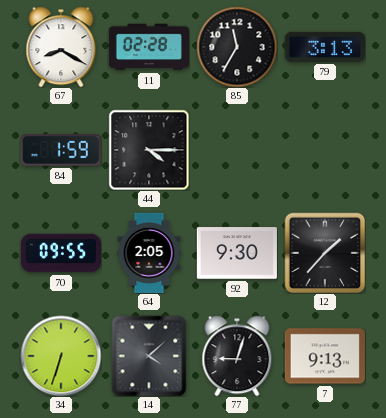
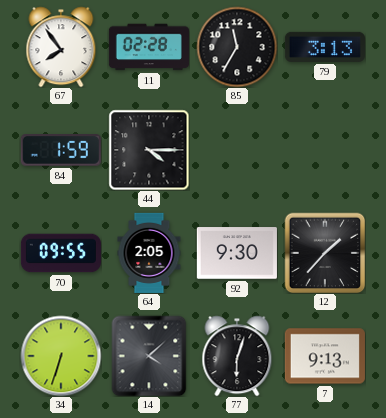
67: 8:20 -> 7:54 (61, 47)
77: 9:03 -> 6:03 (237, 356)
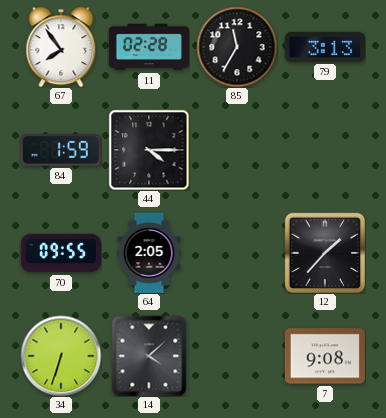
92: 9:30 -> none (237, 253)
77: 6:03 -> none (237, 356)
7: 9:13 -> 9:08 (325, 356)
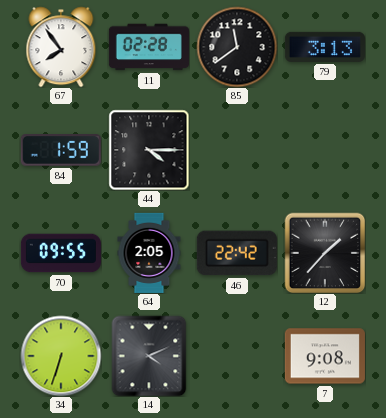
85: 11:35 -> 11:39 (237, 47)
46: none -> 22:42 (237, 253)
14: 4:08 -> 4:11 (149, 356)
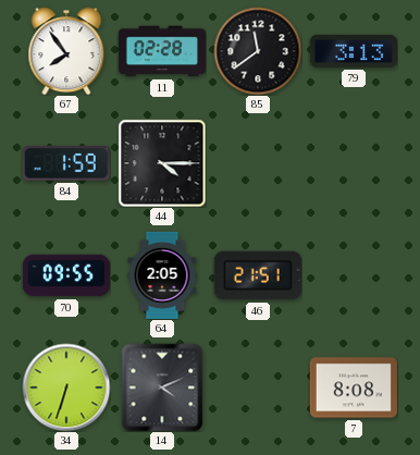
46: 22:42 -> 21:51 (258, 275)
12: 1:37 -> none (325, 253)
7: 9:08 -> 8:08 (354, 388)
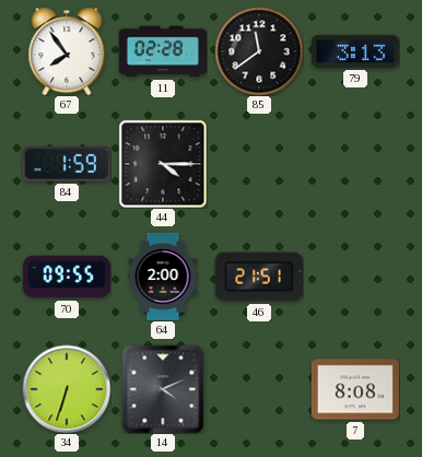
64: 2:05 -> 2:00 (163, 277)
